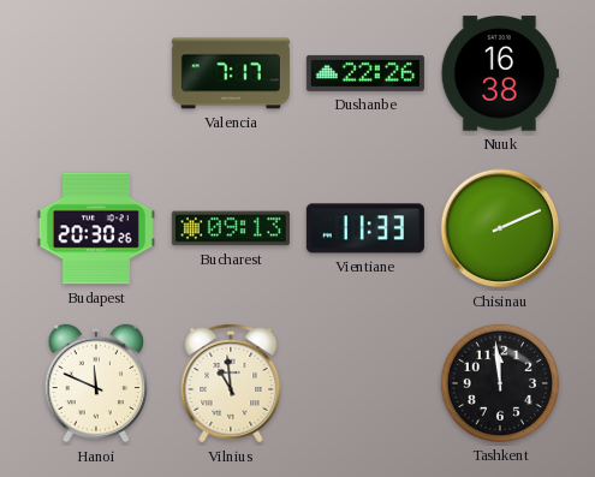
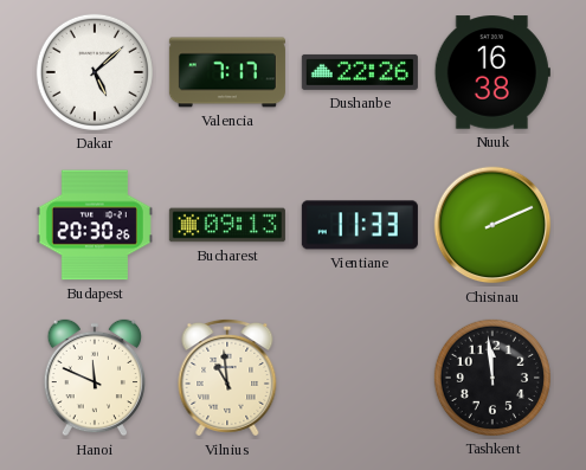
Dakar: none -> 5:08 (95, 72)
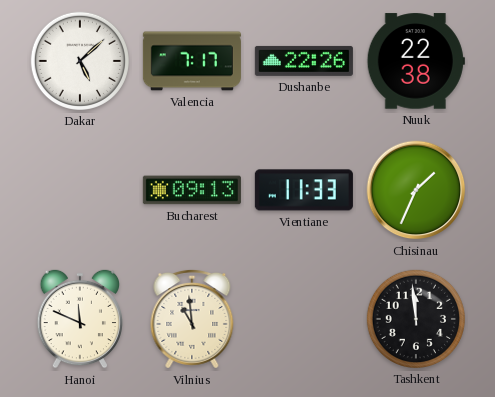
Nuuk: 16:38 -> 22:38 (416, 61)
Budapest: 20:30 -> none (95, 225)
Chisinau: 2:11 -> 1:34 (416, 190)
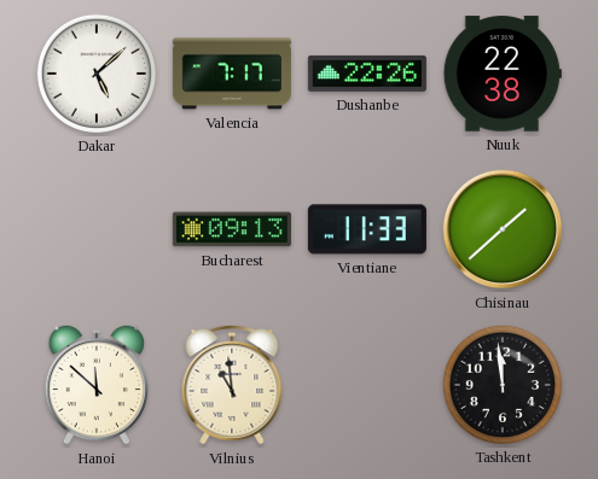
Chisinau: 1:34 -> 1:38 (503, 229)
Hanoi: 11:49 -> 11:52 (97, 385)
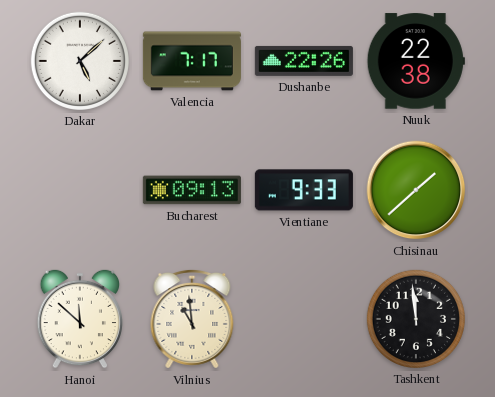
Vientiane: 11:33 -> 9:33 (304, 190)
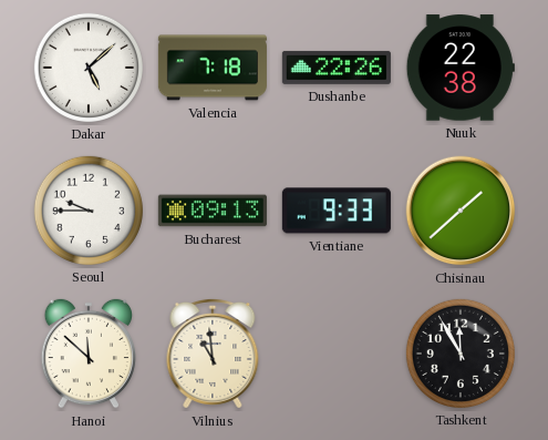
Valencia: 7:17 -> 7:18 (213, 68)
Seoul: none -> 9:45 (89, 211)
Tashkent: 11:59 -> 11:55 (461, 354)
